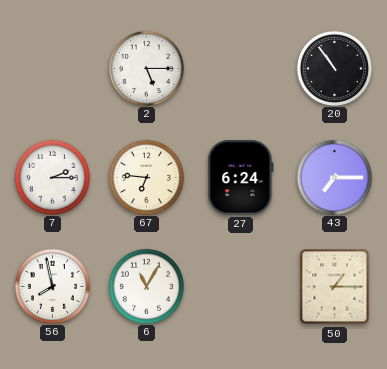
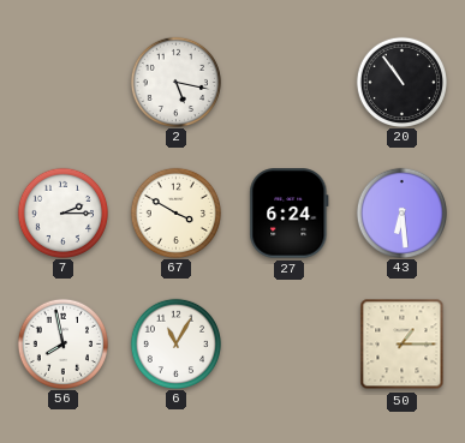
2: 5:15 -> 5:17 (175, 82)
67: 6:46 -> 3:50 (175, 212)
43: 7:15 -> 6:29 (401, 212)
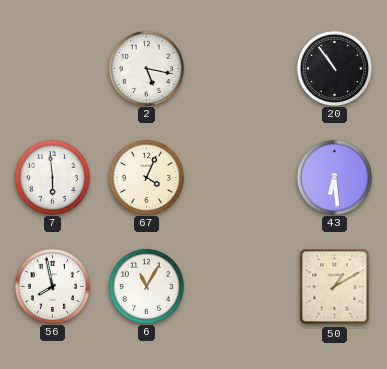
7: 2:15 -> 5:59 (52, 177)
67: 3:50 -> 4:04 (146, 177)
27: 6:24 -> none (290, 214)
50: 1:15 -> 1:10 (335, 287)
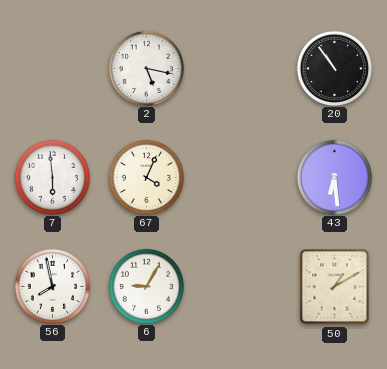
6: 11:05 -> 9:05 (146, 286)
